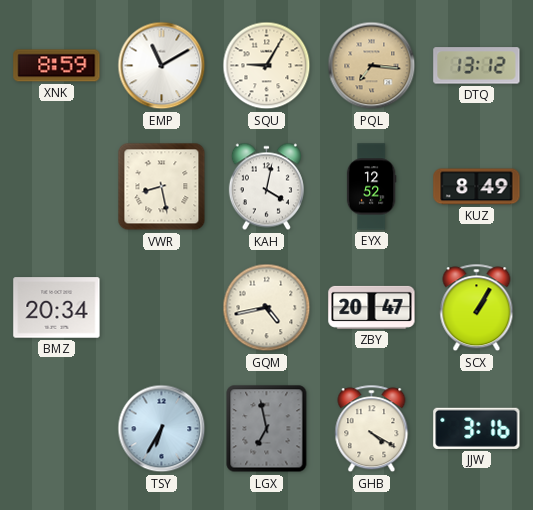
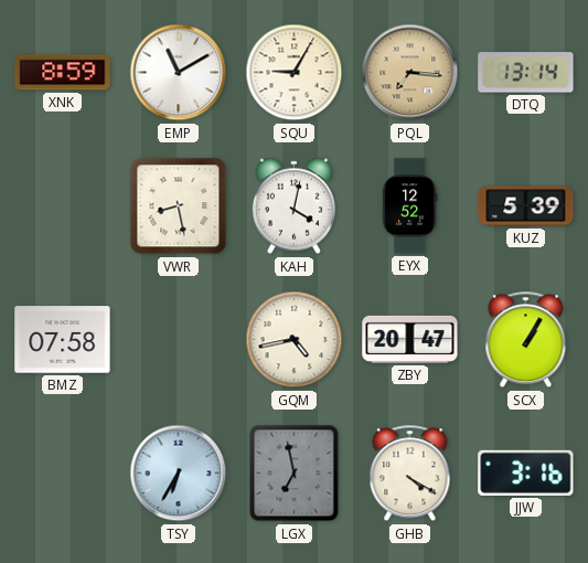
DTQ: 13:12 -> 13:14 (526, 73)
KUZ: 8:49 -> 5:39 (526, 206)
BMZ: 20:34 -> 07:58 (63, 340)
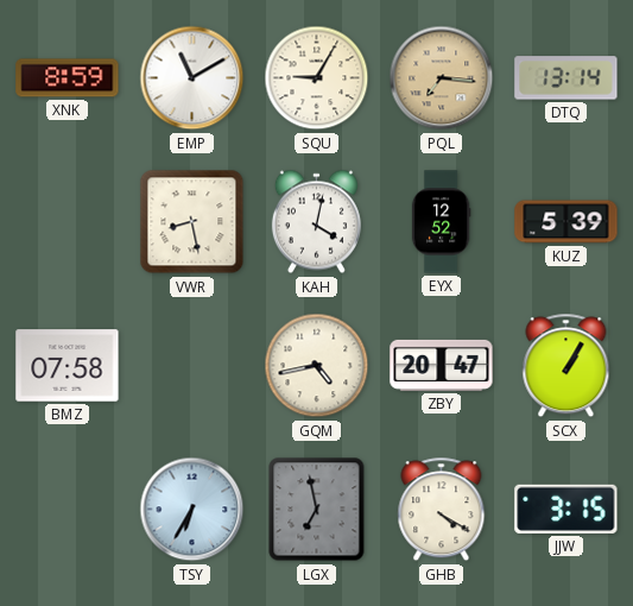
JJW: 3:16 -> 3:15 (566, 509)
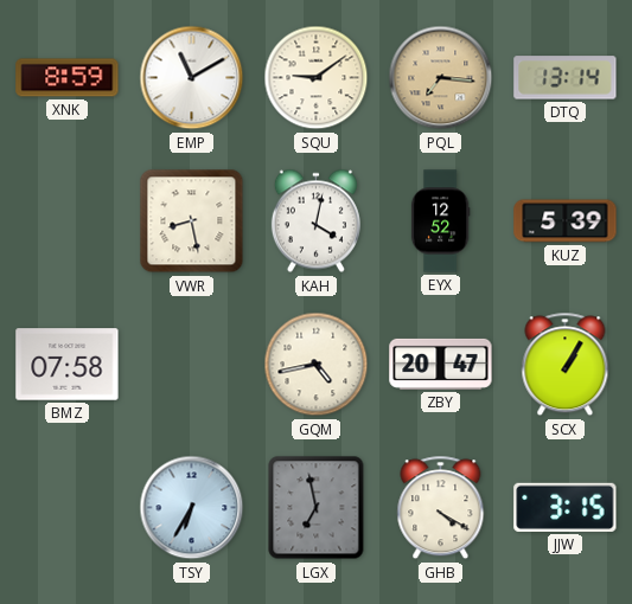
SQU: 9:05 -> 9:09 (317, 78)
